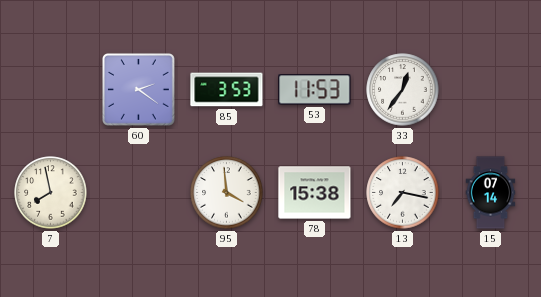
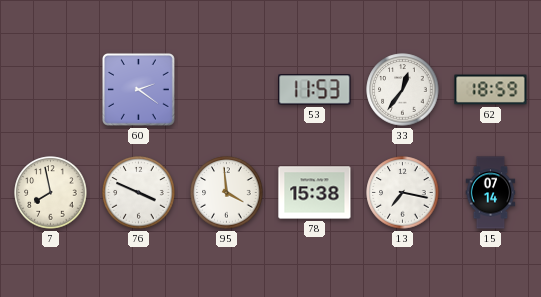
85: 3:53 -> none (227, 90)
62: none -> 18:59 (491, 90)
76: none -> 3:49 (139, 193)
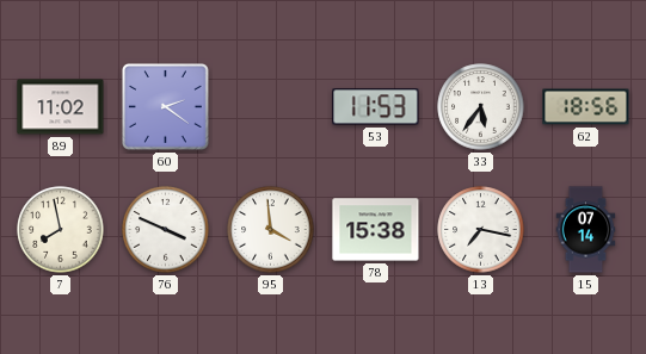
89: none -> 11:02 (61, 107)
33: 12:36 -> 5:36 (481, 107)
62: 18:59 -> 18:56 (586, 107)
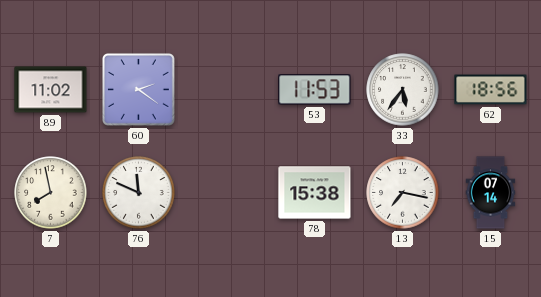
76: 3:49 -> 11:49 (139, 193)
95: 3:59 -> none (271, 230)
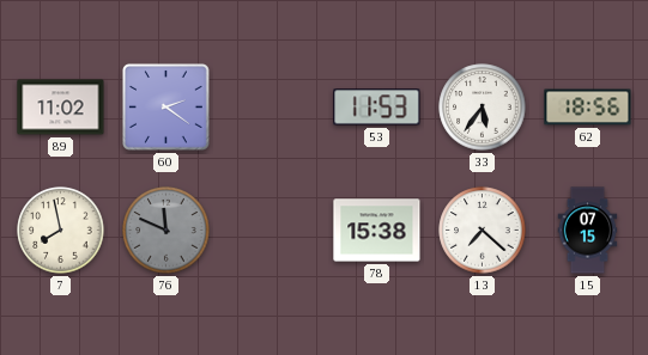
76 dial: white -> grey (166, 231)
13: 7:17 -> 7:22 (483, 231)
15: 07:14 -> 07:15 (588, 231)
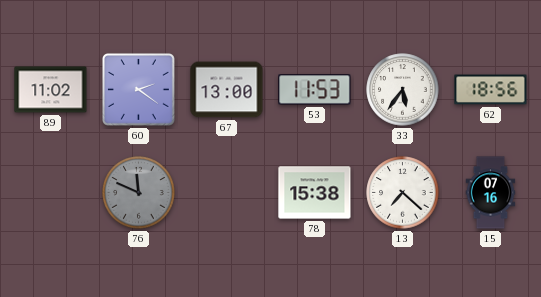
67: none -> 13:00 (227, 90)
7: 7:58 -> none (61, 231)
15: 07:15 -> 07:16 (491, 193)
